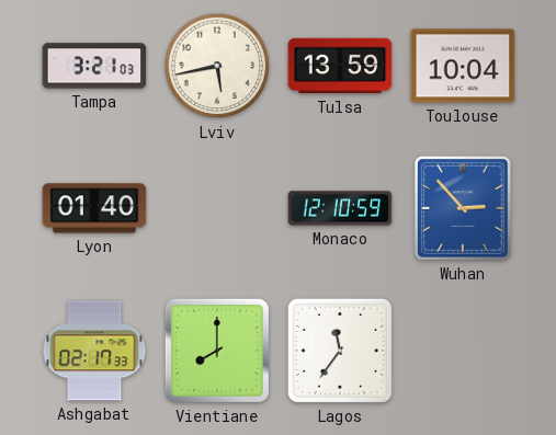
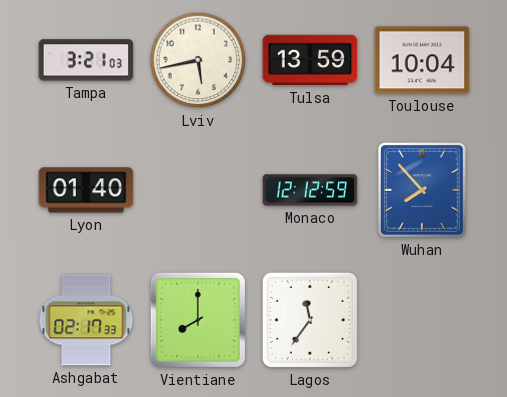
Monaco: 12:10 -> 12:12 (310, 190)
Wuhan: 2:53 -> 7:53 (422, 191)
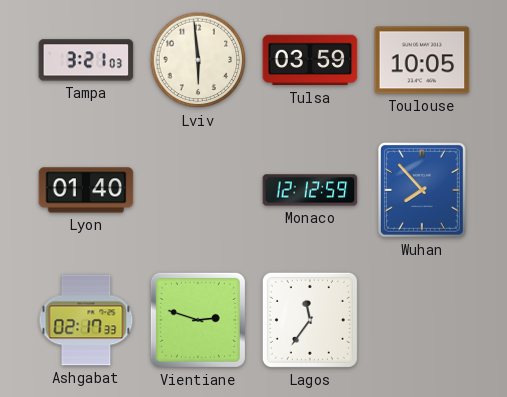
Lviv: 5:43 -> 5:59 (198, 60)
Tulsa: 13:59 -> 03:59 (310, 60)
Toulouse: 10:04 -> 10:05 (422, 60)
Vientiane: 8:00 -> 2:48 (198, 320)
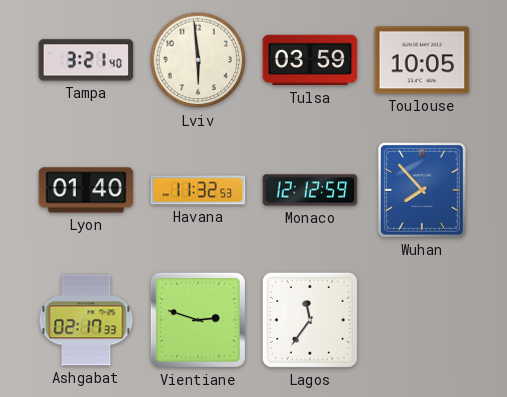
Tampa: 3:21:03 -> 3:21:40 (86, 60)
Havana: none -> 11:32 (198, 190)
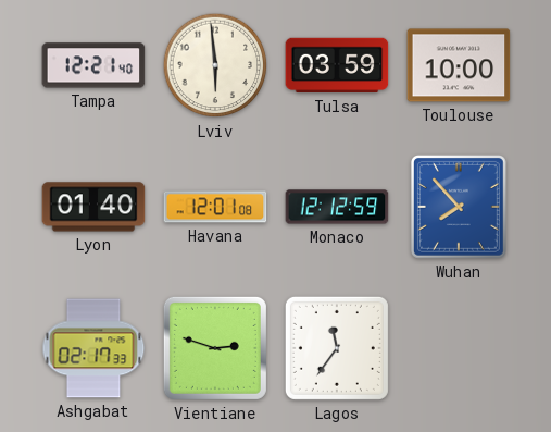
Tampa: 3:21 -> 12:21 (93, 65)
Toulouse: 10:05 -> 10:00 (459, 65)
Havana: 11:32 -> 12:01 (215, 207)
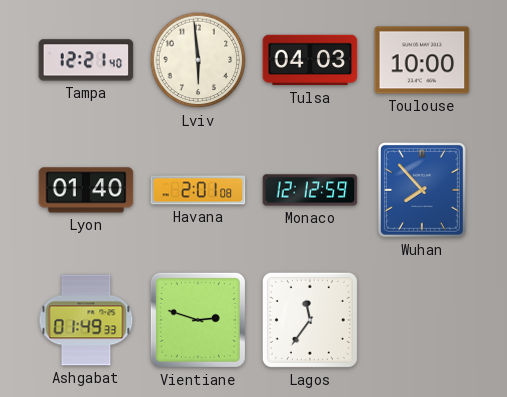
Tulsa: 03:59 -> 04:03 (310, 60)
Havana: 12:01 -> 2:01 (198, 190)
Ashgabat: 02:17 -> 01:49 (86, 320)
